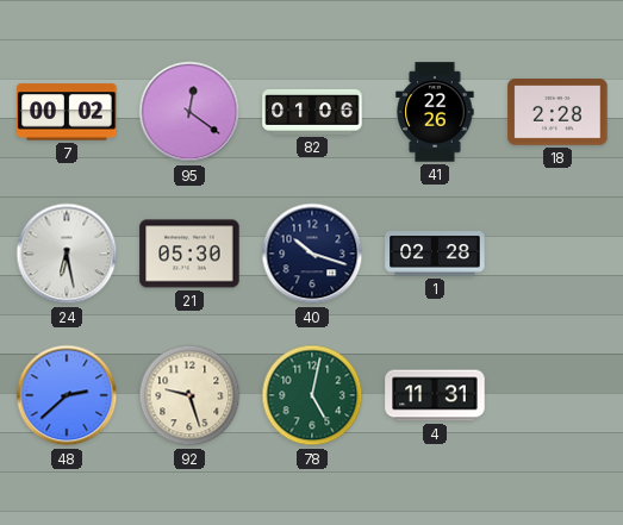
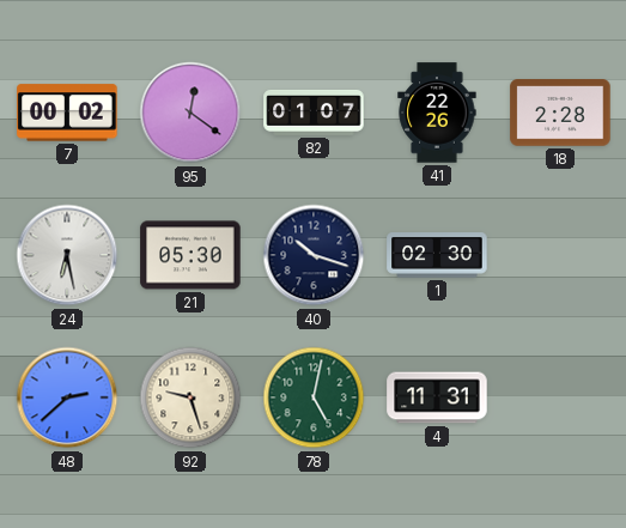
82: 01:06 -> 01:07 (314, 113)
1: 02:28 -> 02:30 (437, 255)
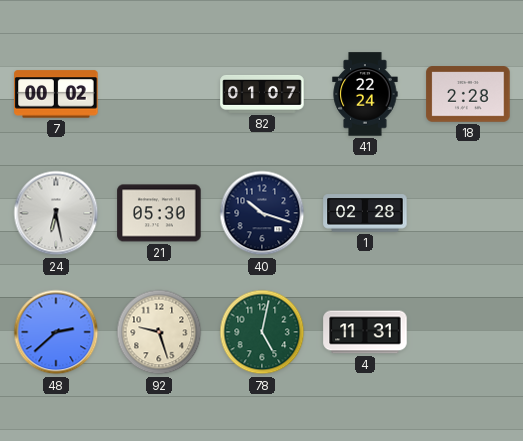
95: 12:21 -> none (190, 113)
41: 22:26 -> 22:24 (365, 94)
1: 02:30 -> 02:28 (365, 213)
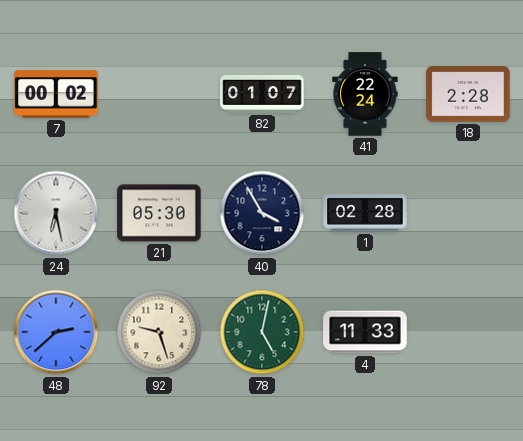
40: 10:18 -> 3:55 (262, 213)
4: 11:31 -> 11:33 (365, 332)
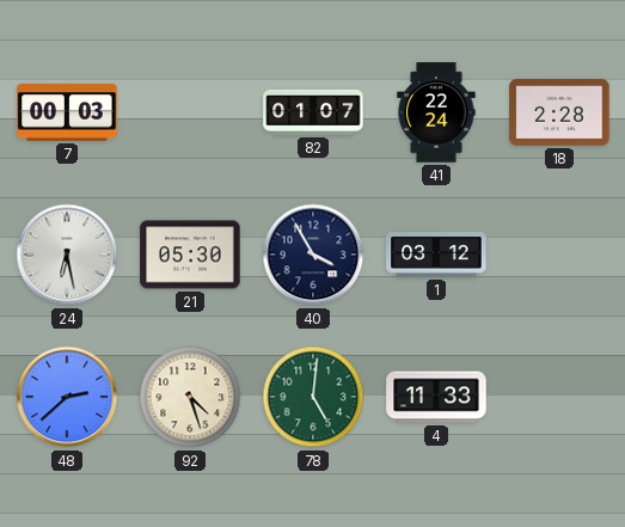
7: 00:02 -> 00:03 (67, 112)
1: 02:28 -> 03:12 (436, 255)
92: 9:27 -> 4:27 (190, 397)
78: 5:02 -> 5:01 (313, 397)
